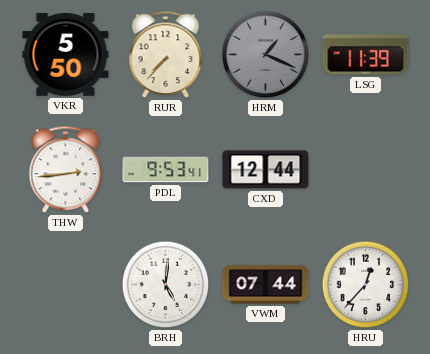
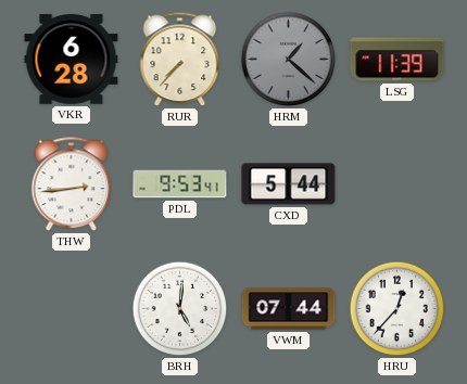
VKR: 5:50 -> 6:28 (72, 60)
HRM: 1:19 -> 1:22 (289, 60)
CXD: 12:44 -> 5:44 (289, 184)
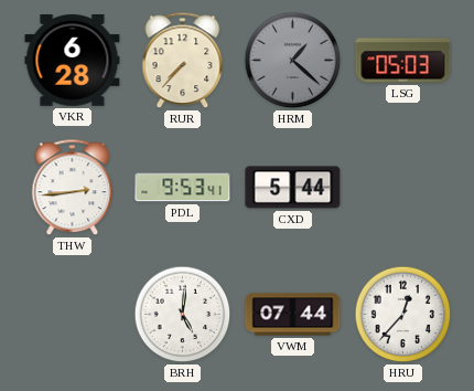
LSG: 11:39 -> 05:03 (403, 61)
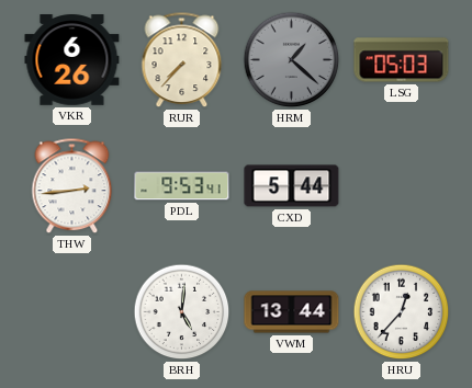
VKR: 6:28 -> 6:26 (72, 60)
VWM: 07:44 -> 13:44 (292, 312)
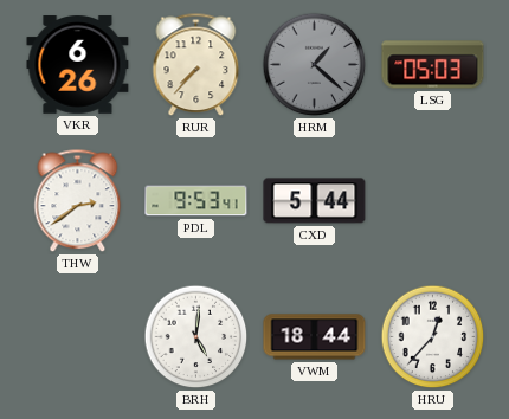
THW: 2:44 -> 2:39 (78, 201)
VWM: 13:44 -> 18:44 (315, 337)
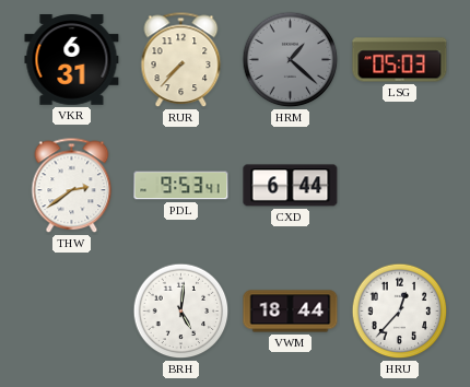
VKR: 6:26 -> 6:31 (72, 60)
CXD: 5:44 -> 6:44 (291, 186)
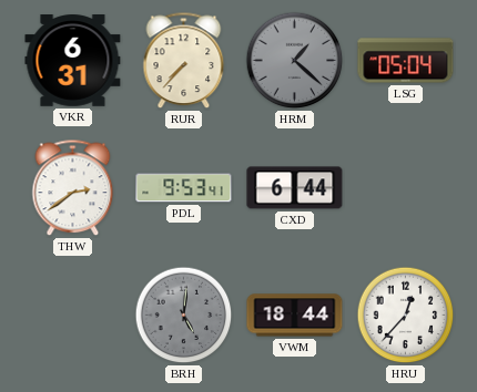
LSG: 05:03 -> 05:04 (406, 61)
BRH dial: white -> grey (184, 316)
